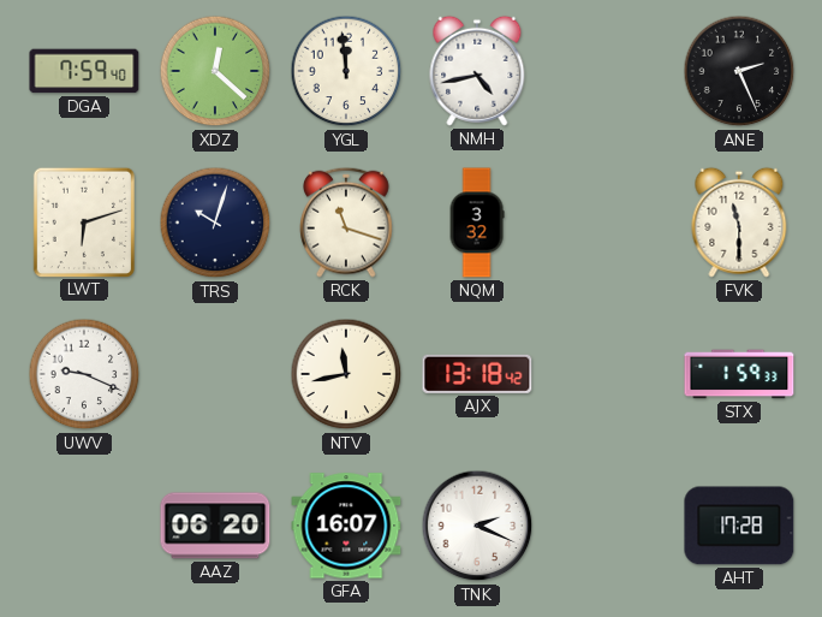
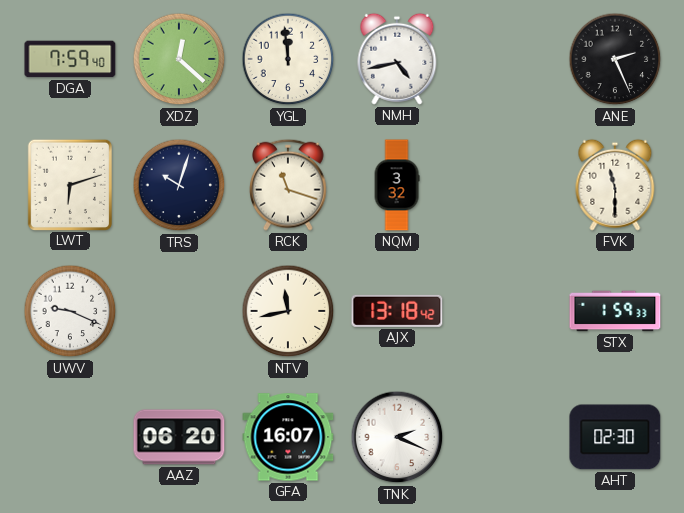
AHT: 17:28 -> 02:30 (615, 437)
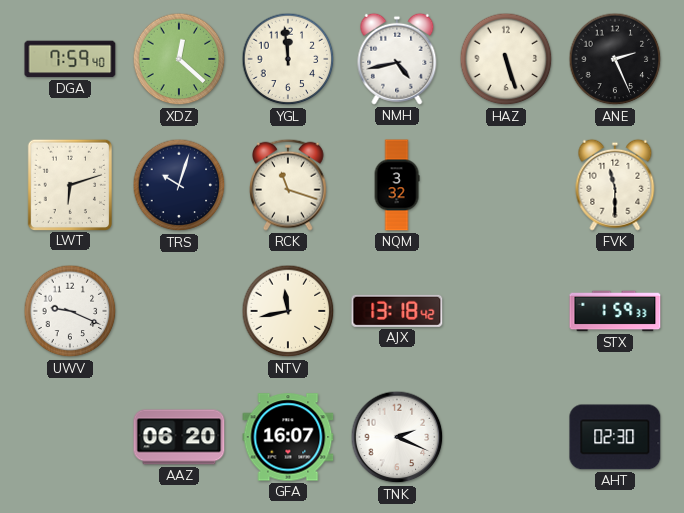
HAZ: none -> 5:27 (506, 59)
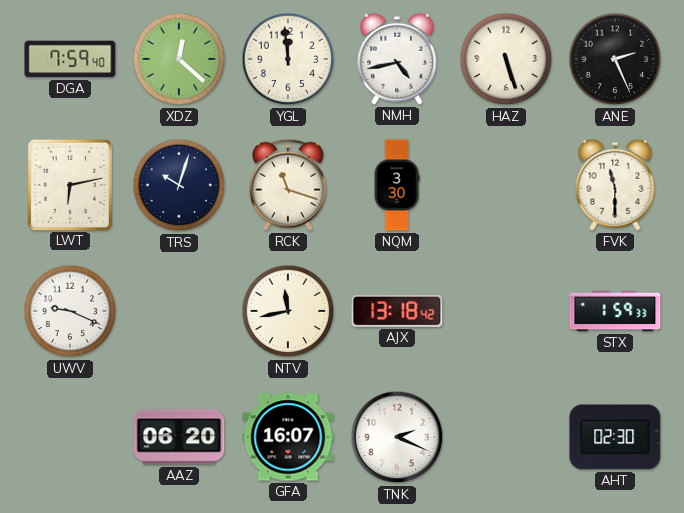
LWT: 6:12 -> 6:13 (69, 184)
NQM: 3:32 -> 3:30 (397, 185)
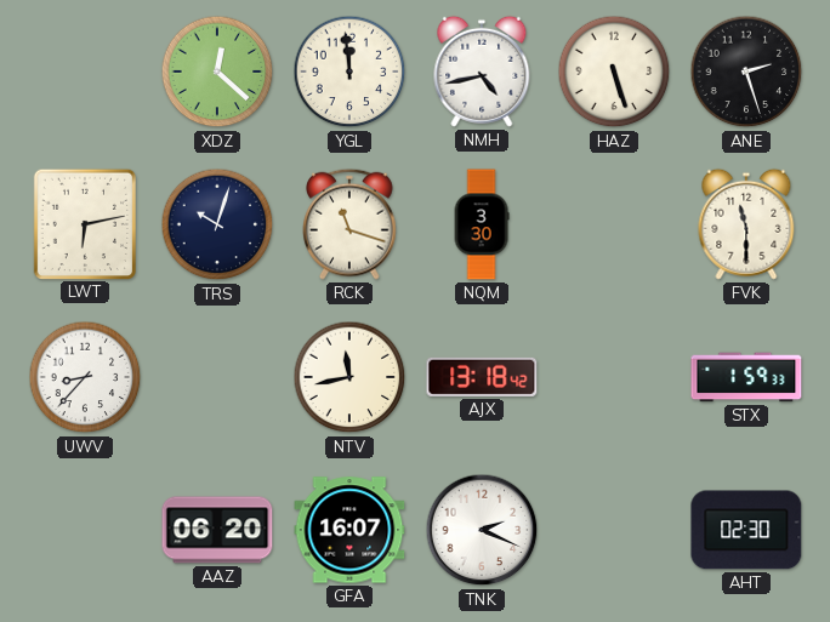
DGA: 7:59 -> none (70, 59)
ANE: 2:26 -> 2:27 (746, 72)
UWV: 9:19 -> 8:37 (85, 377)
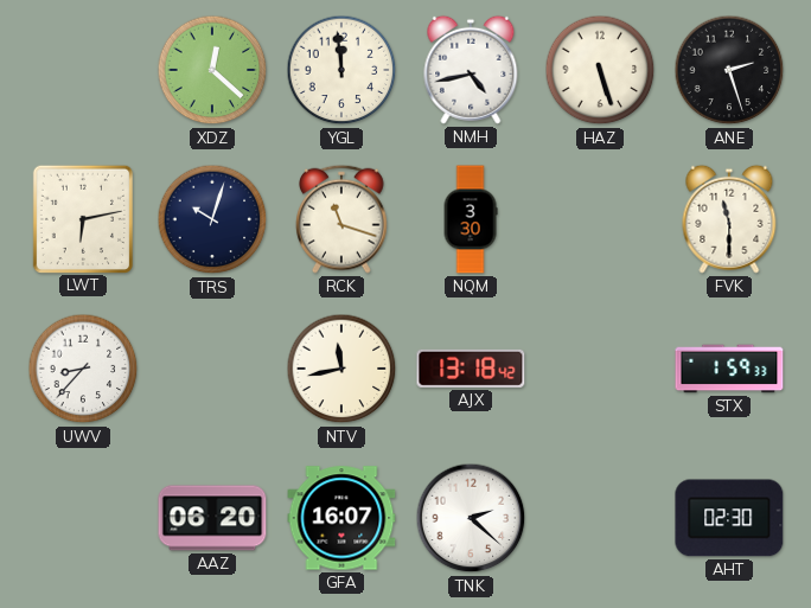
TNK: 2:19 -> 2:22 (471, 518)
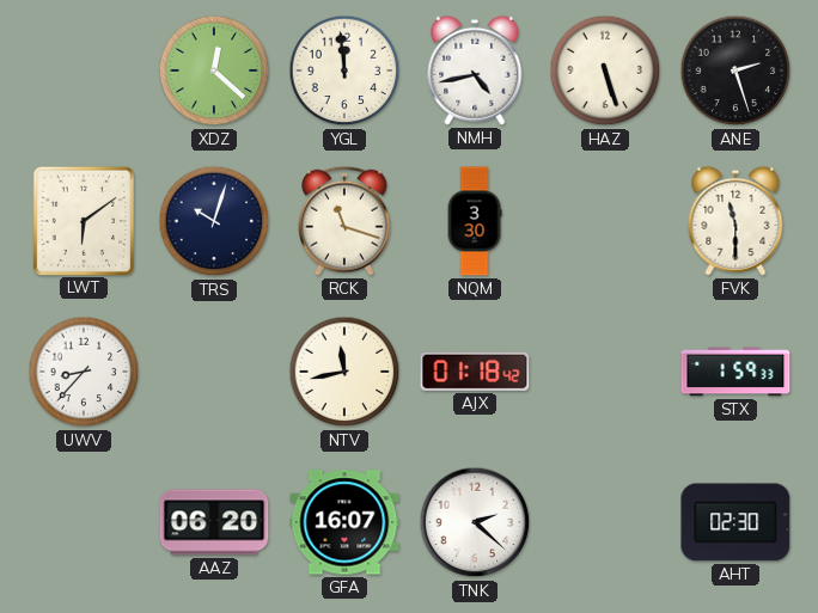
LWT: 6:13 -> 6:09 (83, 220)
AJX: 13:18 -> 01:18 (475, 372)
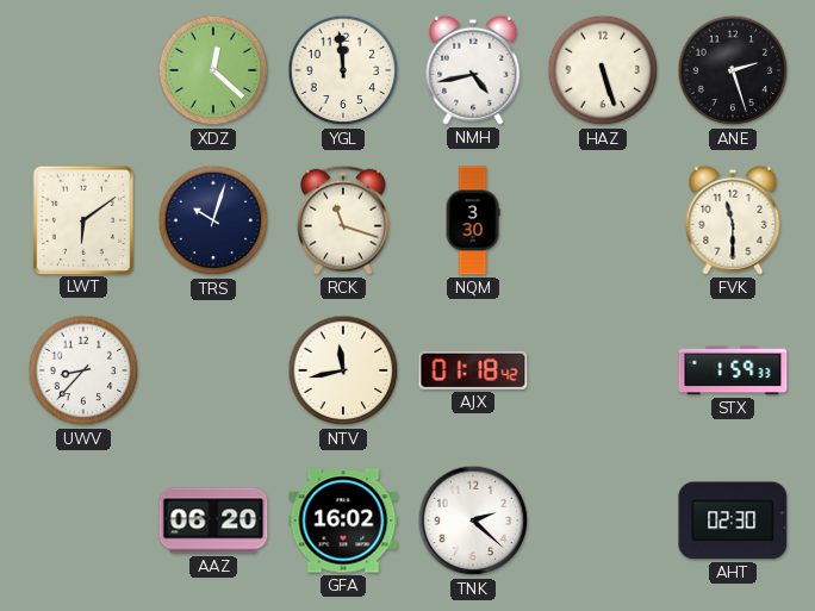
GFA: 16:07 -> 16:02 (343, 520)
